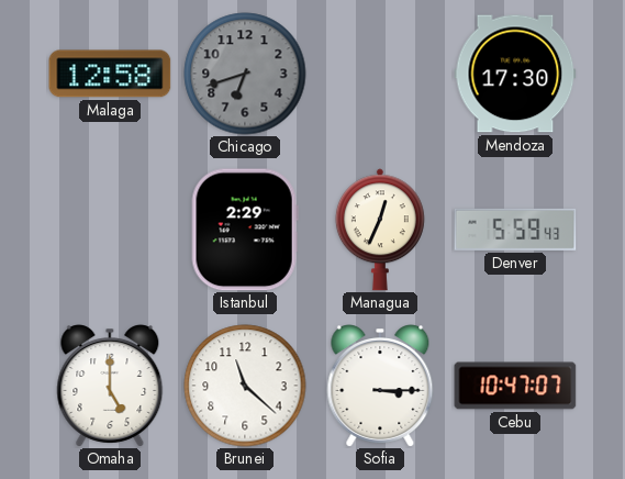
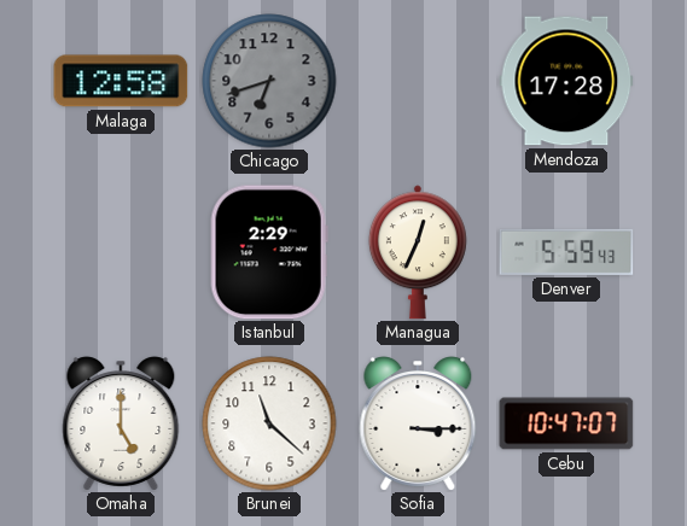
Mendoza: 17:30 -> 17:28 (566, 81)
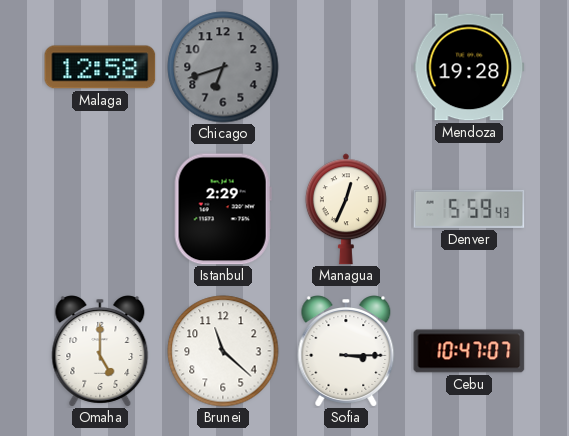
Mendoza: 17:28 -> 19:28 (469, 67)
